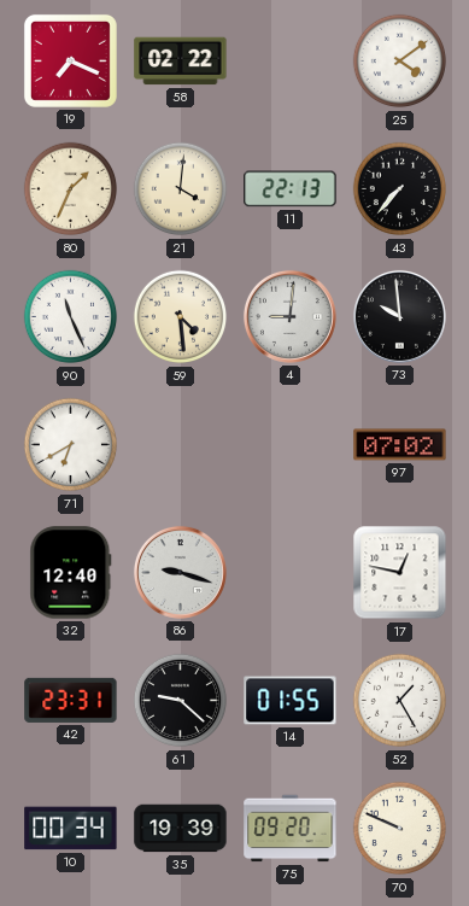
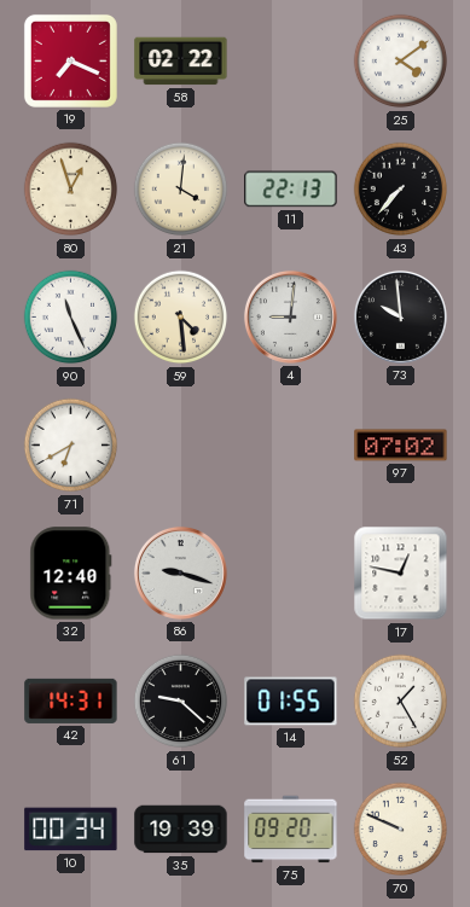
80: 1:34 -> 12:57 (71, 190)
42: 23:31 -> 14:31 (71, 700)
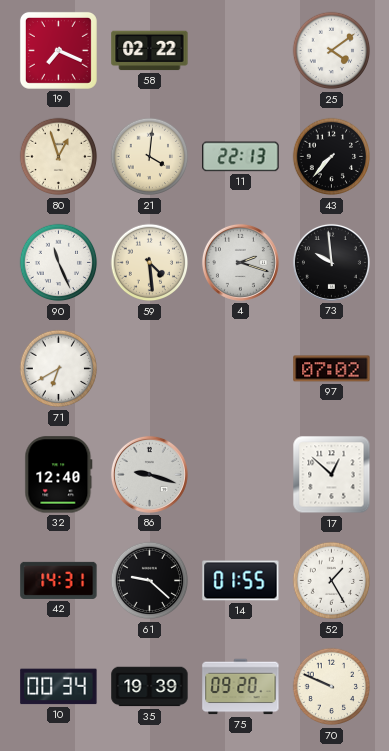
4: 9:01 -> 2:18 (240, 262)
17: 12:47 -> 12:52 (332, 475)
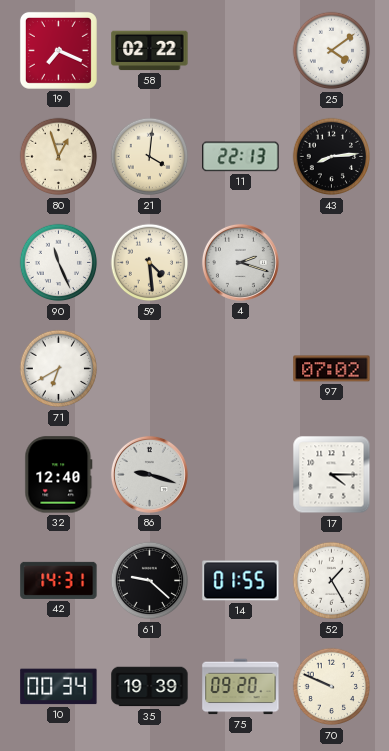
43: 7:37 -> 8:14 (332, 157)
73: 9:59 -> none (331, 262)
17: 12:52 -> 4:15 (332, 475)
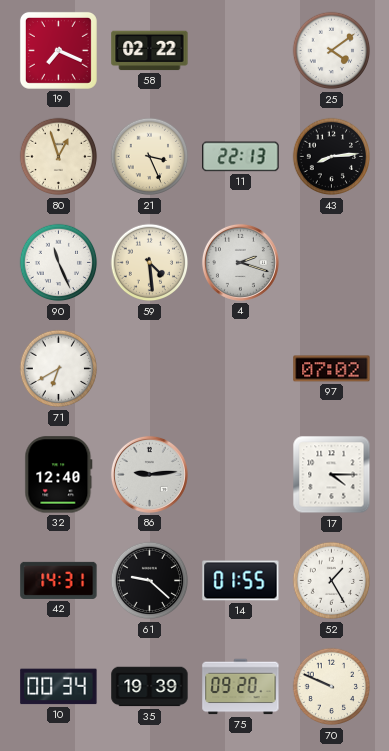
21: 4:01 -> 3:26 (150, 157)
86: 9:18 -> 9:14 (149, 474)
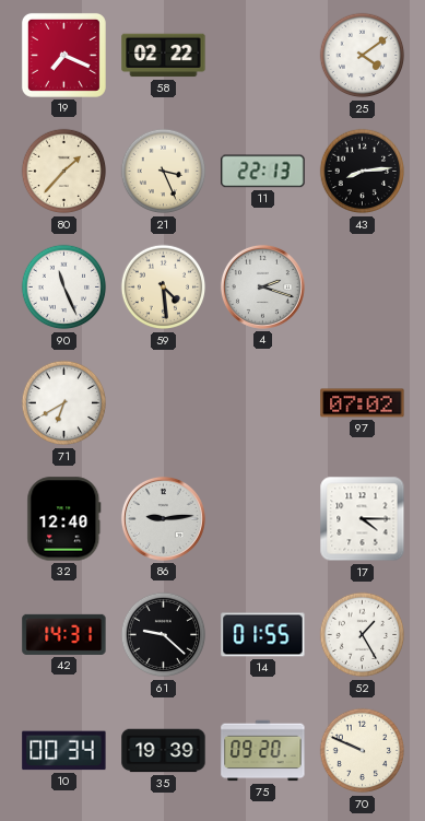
80: 12:57 -> 1:37 (64, 172)
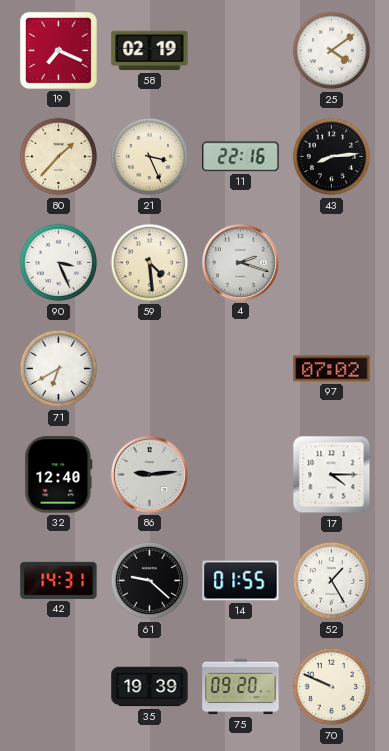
58: 02:22 -> 02:19 (150, 51)
11: 22:13 -> 22:16 (241, 157)
90: 11:26 -> 3:26 (59, 263)
10: 00:34 -> none (64, 751)
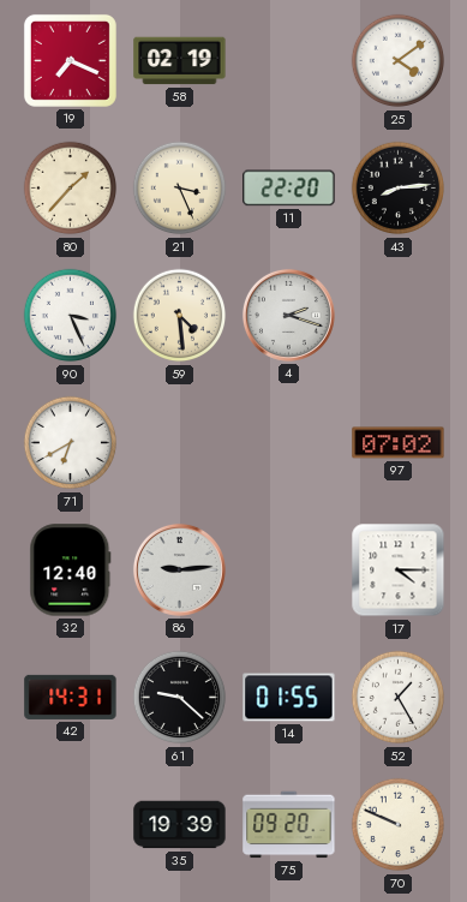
11: 22:16 -> 22:20 (289, 189)
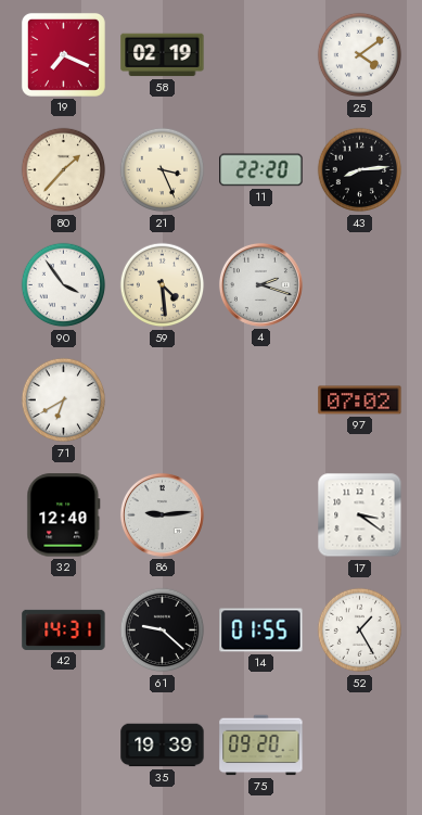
90: 3:26 -> 3:54 (64, 285)
17: 4:15 -> 3:21 (360, 515)
70: 9:49 -> none (399, 825)
